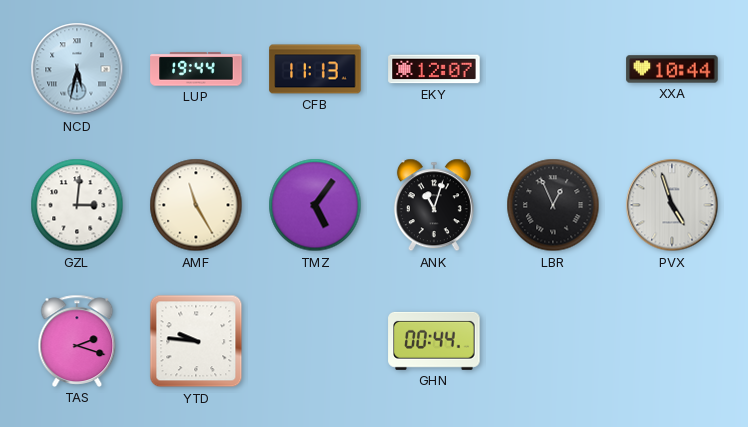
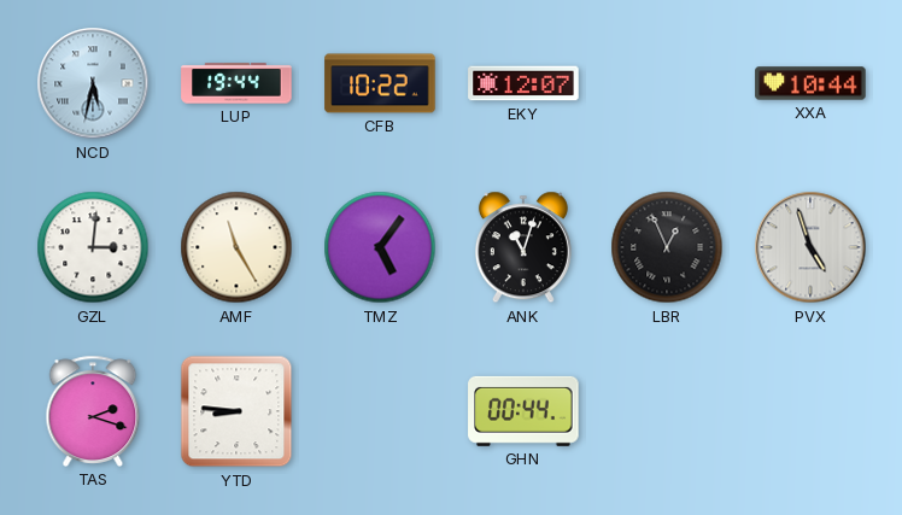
CFB: 11:13 -> 10:22 (380, 83)
YTD: 9:46 -> 8:46 (236, 411)
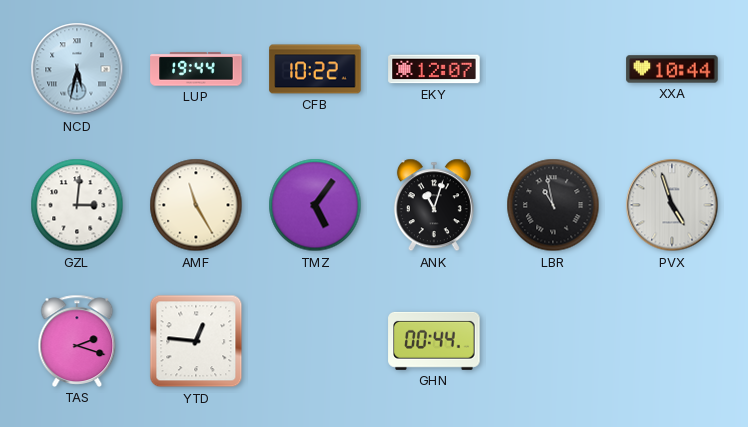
LBR: 12:56 -> 10:58 (553, 205)
YTD: 8:46 -> 12:46 (196, 341)
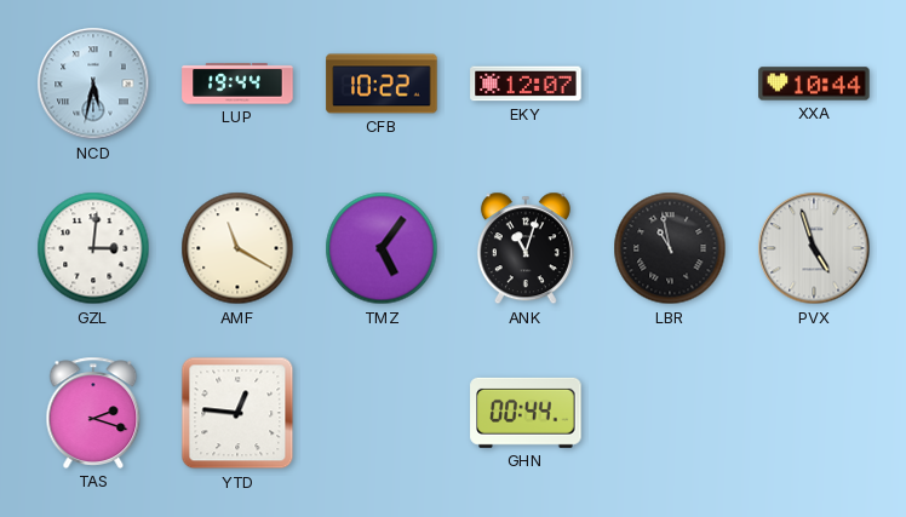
AMF: 11:25 -> 11:20 (237, 248)
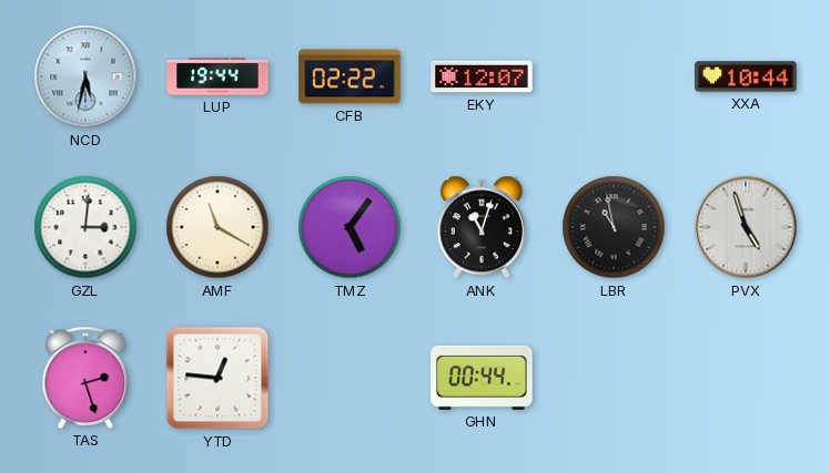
CFB: 10:22 -> 02:22 (350, 76)
TAS: 2:18 -> 2:27 (85, 378)
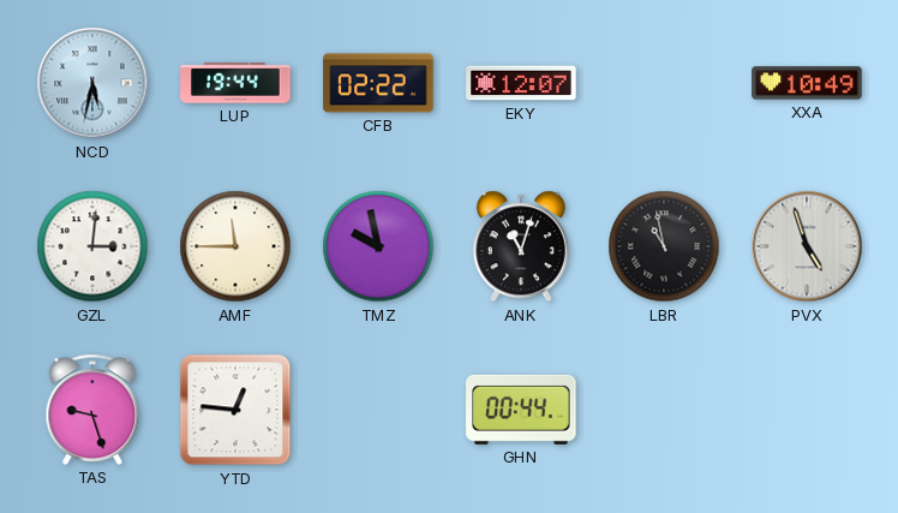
XXA: 10:44 -> 10:49 (807, 83)
AMF: 11:20 -> 11:45 (235, 246)
TMZ: 5:06 -> 9:58 (378, 246)
TAS: 2:27 -> 9:27 (92, 410)
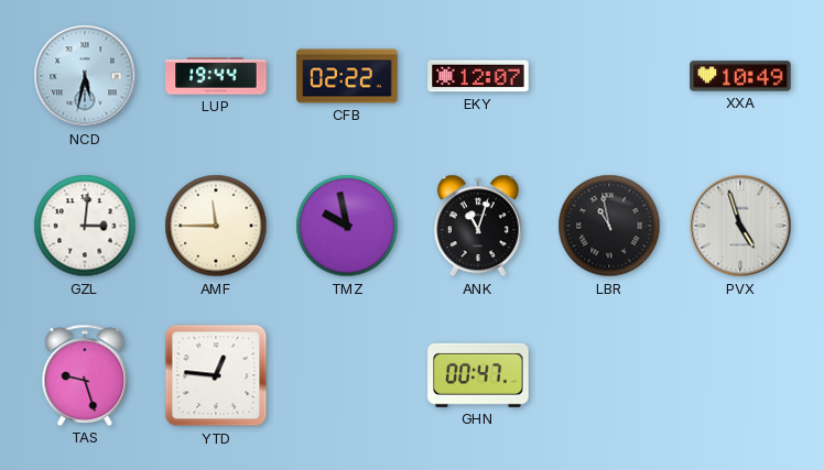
GHN: 00:44 -> 00:47 (478, 375)
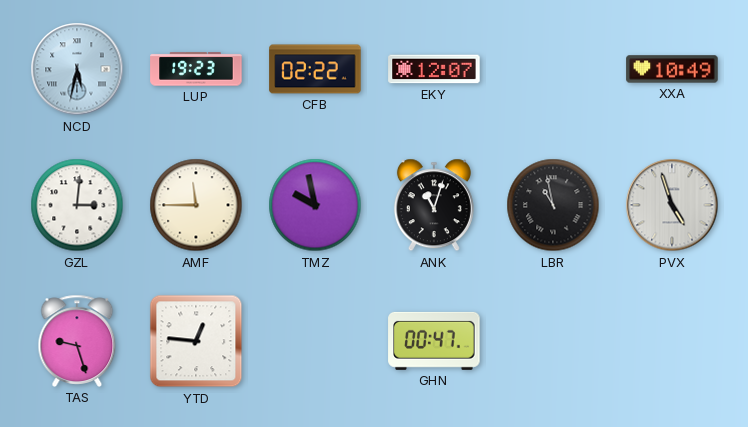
LUP: 19:44 -> 19:23 (196, 69)
